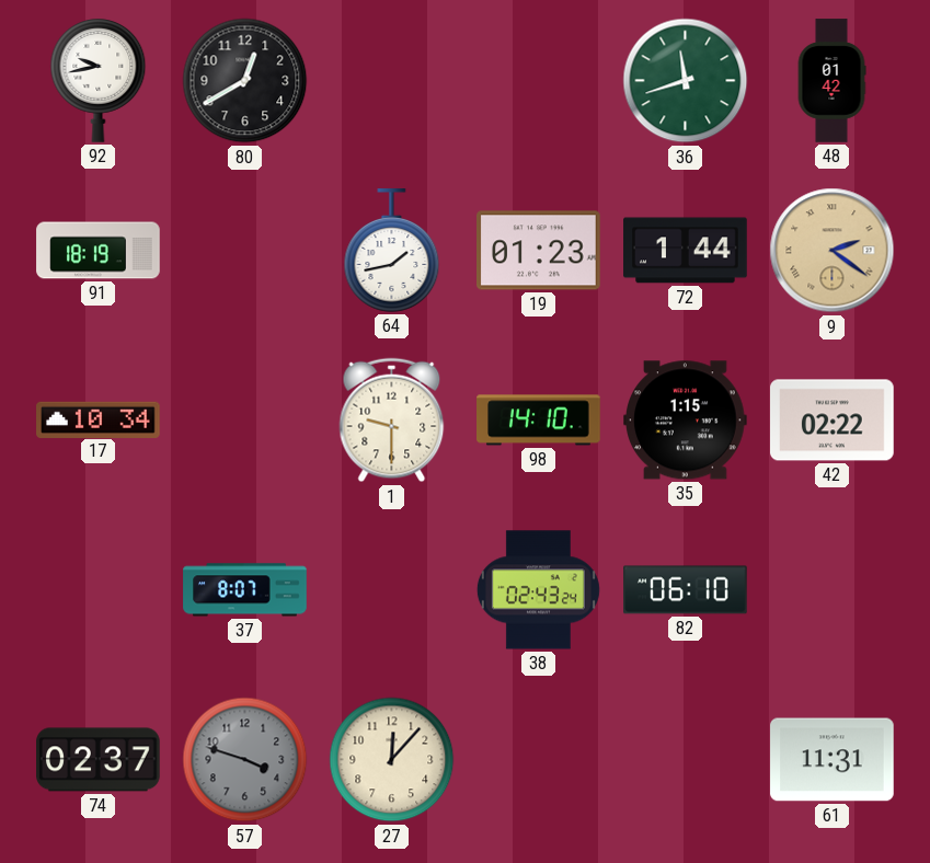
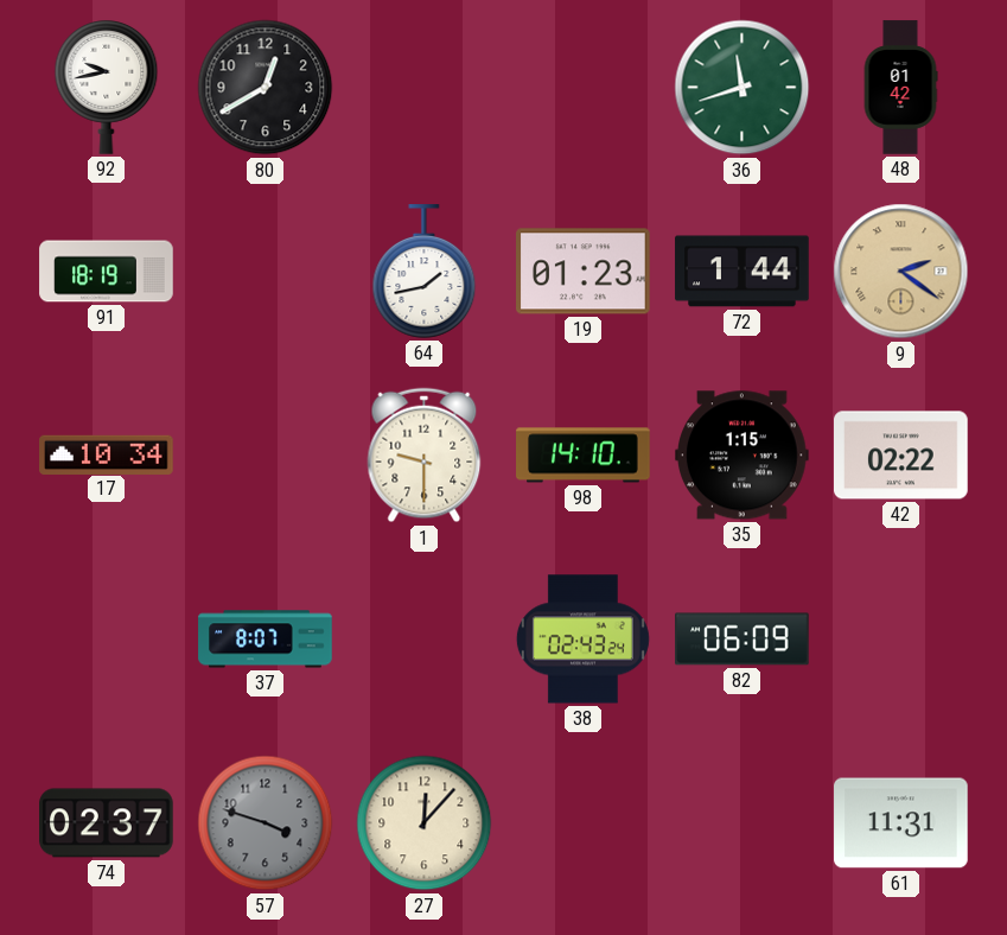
82: 06:10 -> 06:09 (742, 640)
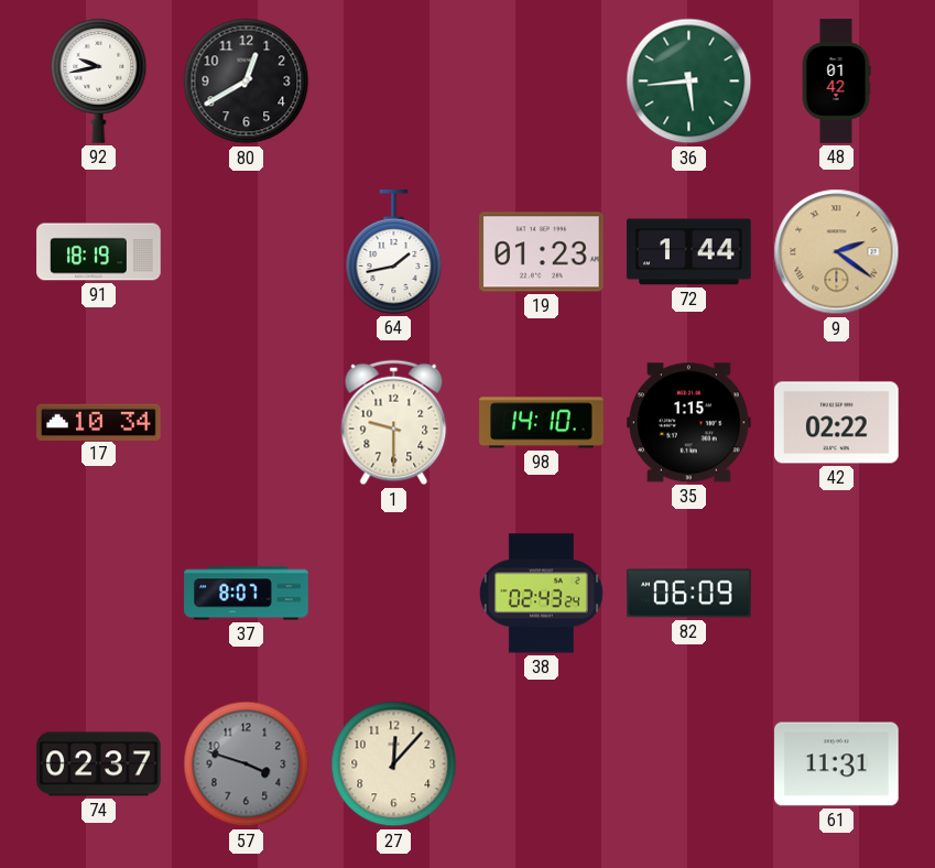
36: 11:42 -> 5:44 (689, 82)
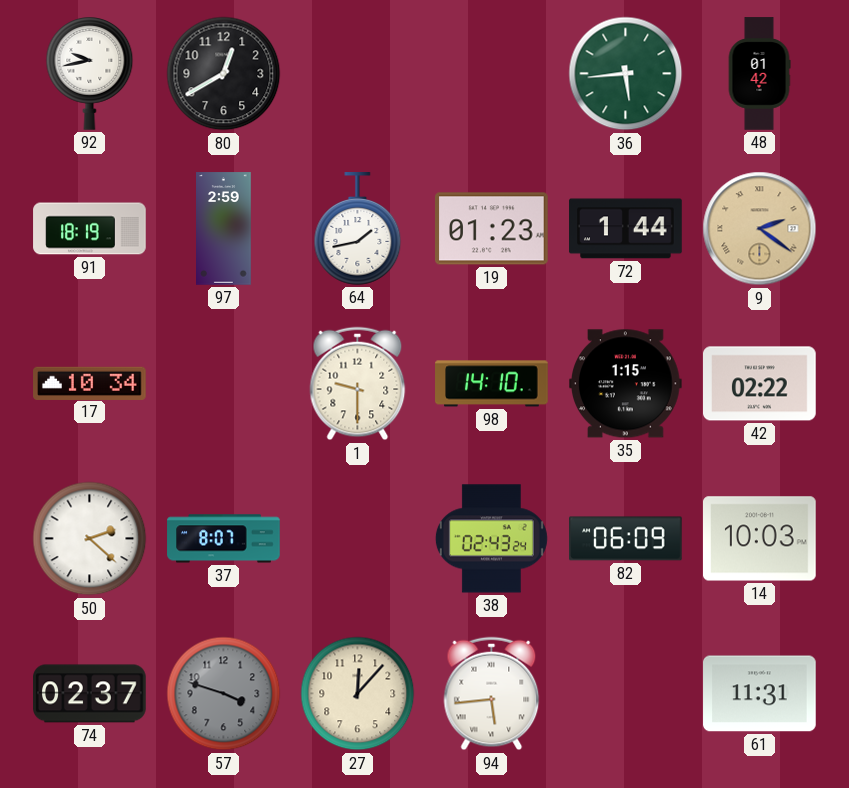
97: none -> 2:59 (224, 229)
50: none -> 2:22 (90, 539)
14: none -> 10:03 (760, 539)
94: none -> 5:44 (492, 694)
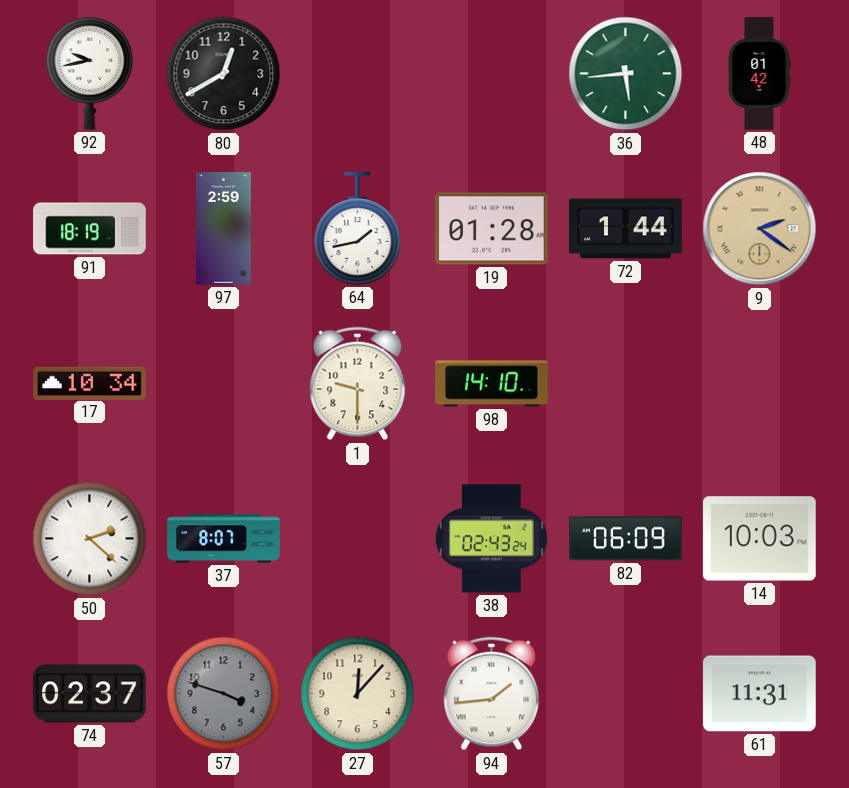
19: 01:23 -> 01:28 (492, 229)
35: 1:15 -> none (626, 384)
42: 02:22 -> none (760, 384)
94: 5:44 -> 1:44 (492, 694)
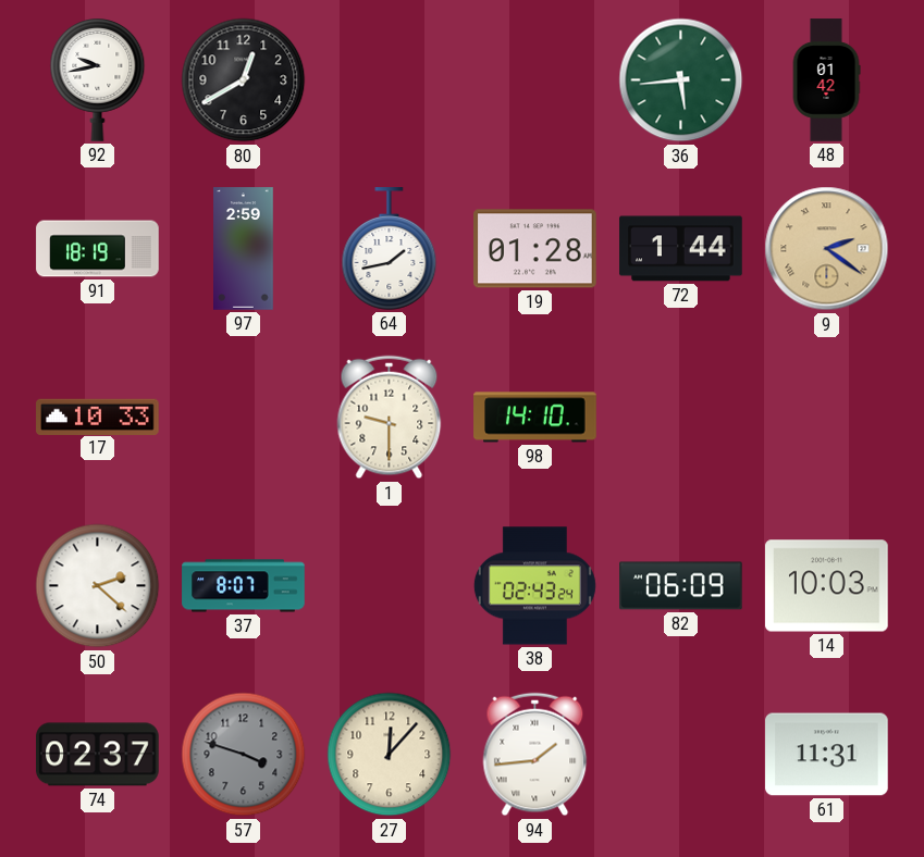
17: 10:34 -> 10:33 (98, 417)
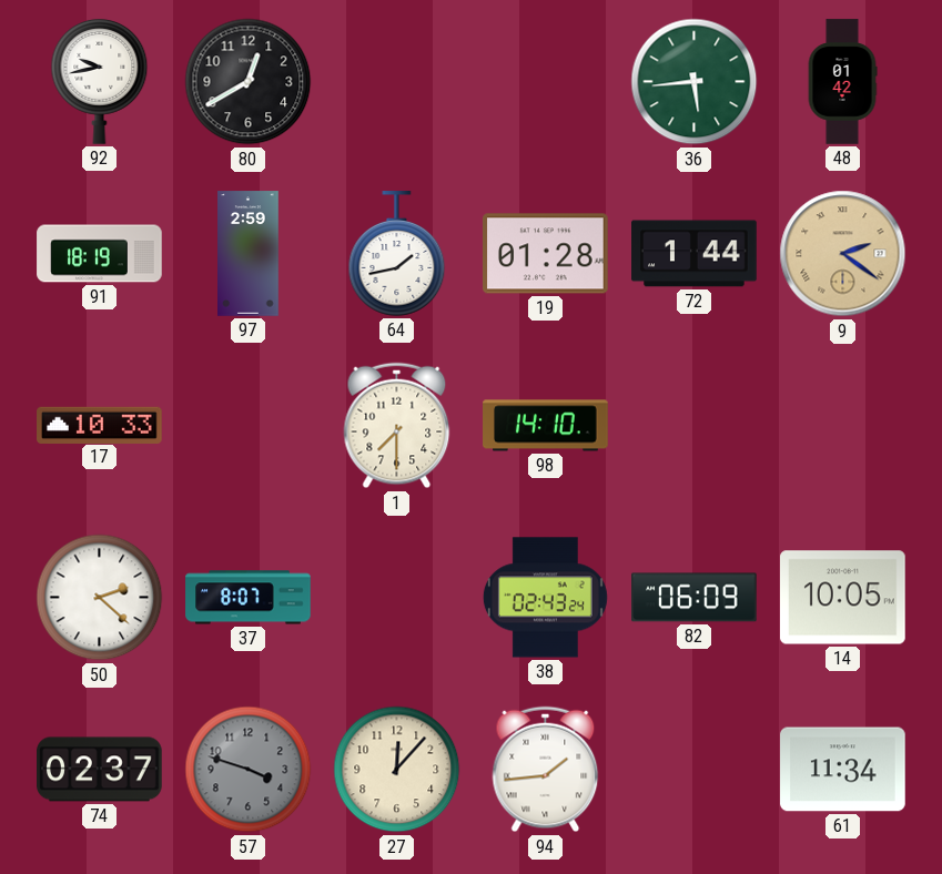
1: 9:30 -> 7:30 (397, 426)
14: 10:03 -> 10:05 (843, 598)
61: 11:31 -> 11:34 (843, 770)
